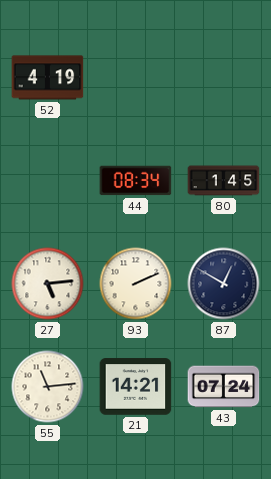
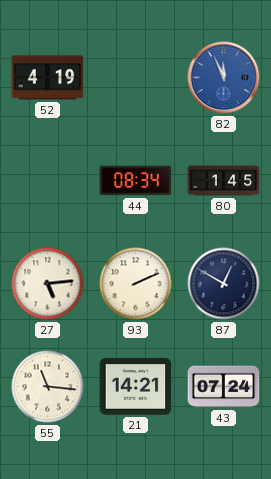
82: none -> 11:56 (224, 78)
55: 11:14 -> 11:16 (48, 387)
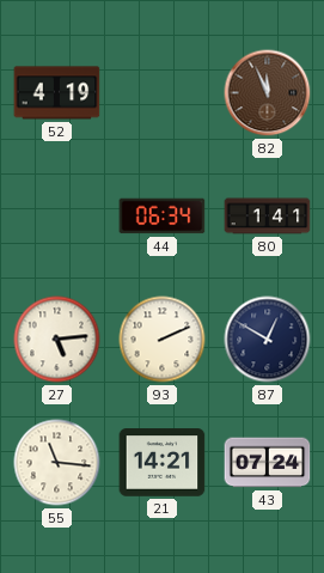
82 dial: blue -> brown (268, 93)
44: 08:34 -> 06:34 (163, 217)
80: 1:45 -> 1:41 (268, 217)
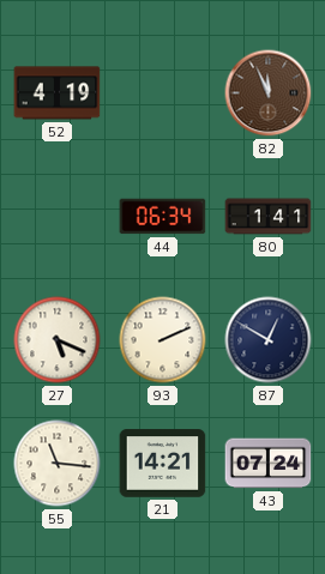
27: 5:14 -> 5:19 (58, 340)
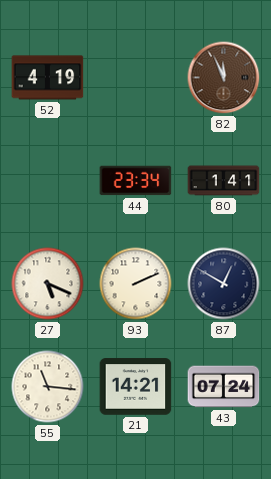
44: 06:34 -> 23:34 (136, 181)
